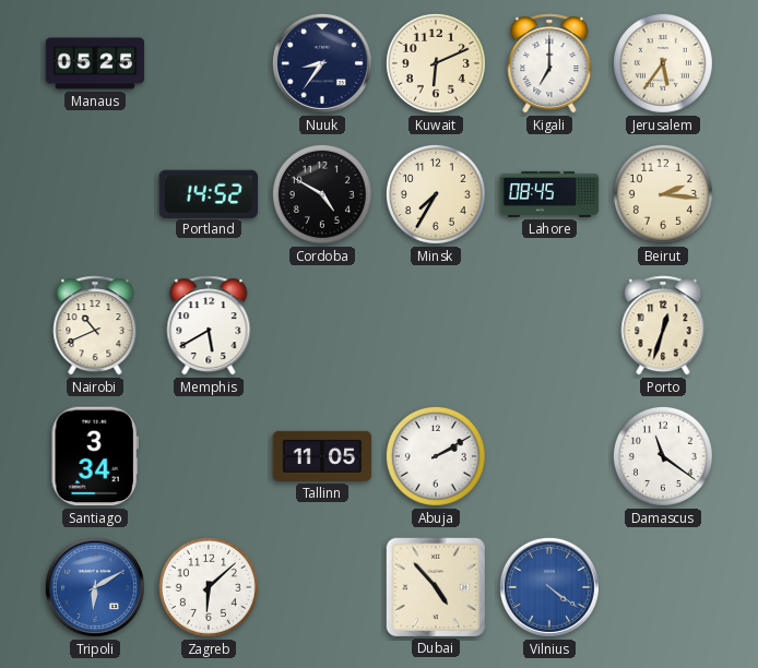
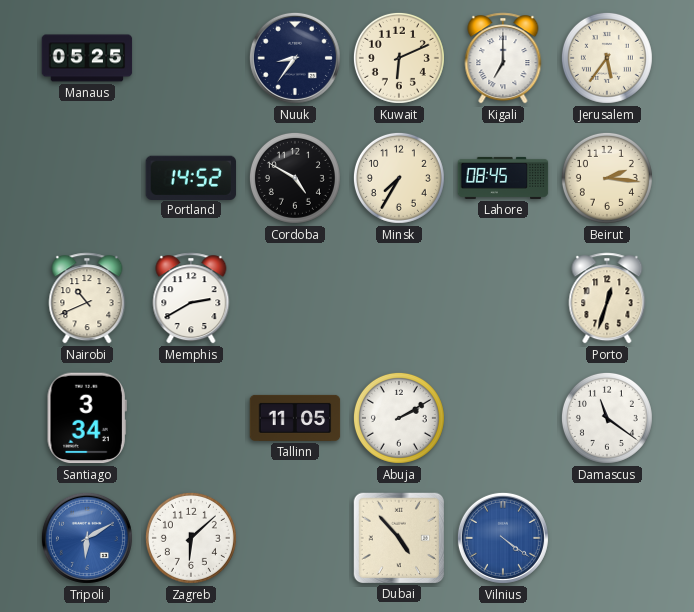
Memphis: 5:40 -> 2:40 (191, 298)
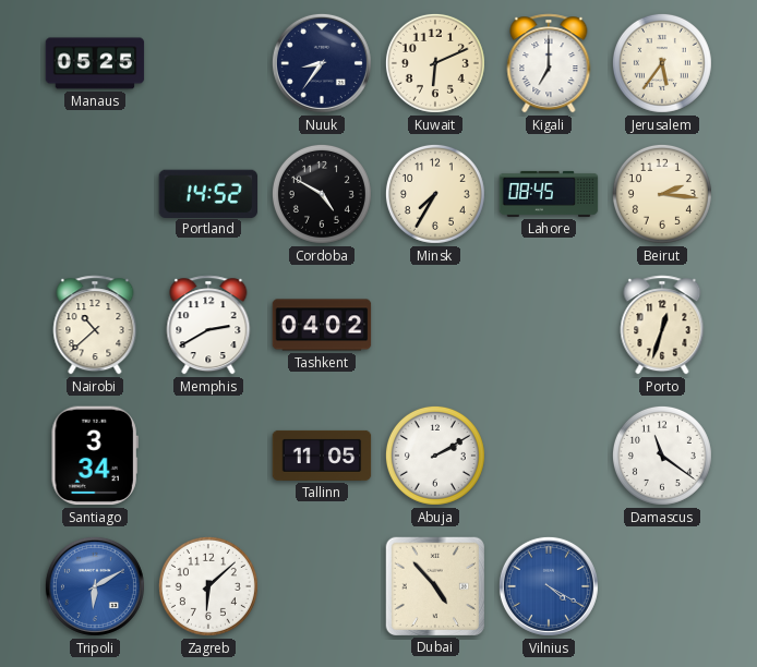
Nairobi: 10:41 -> 10:38 (95, 325)
Tashkent: none -> 04:02 (322, 325)
Vilnius: 4:21 -> 4:20 (549, 586)
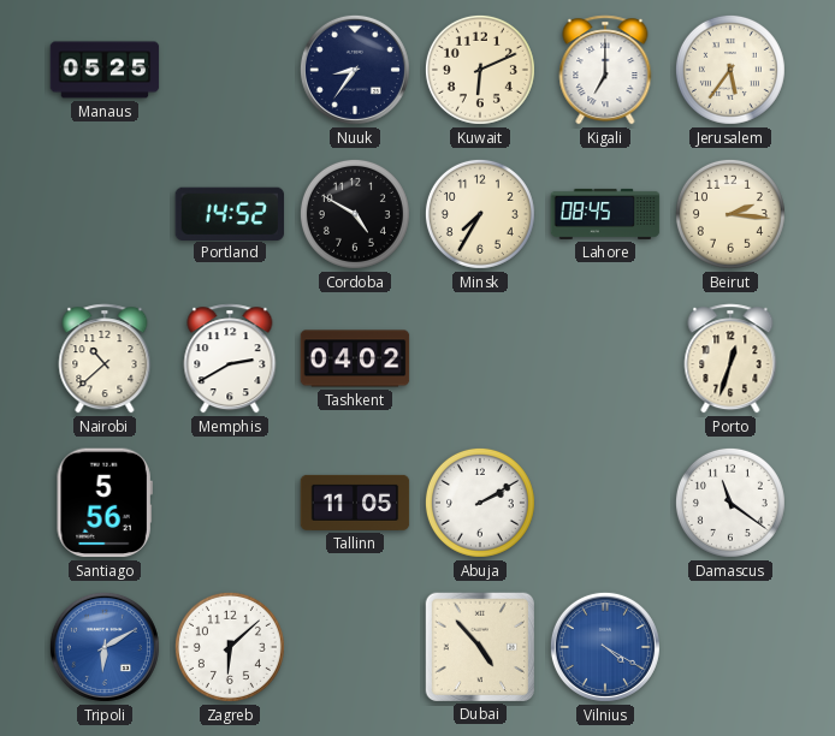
Santiago: 3:34 -> 5:56 (105, 503)
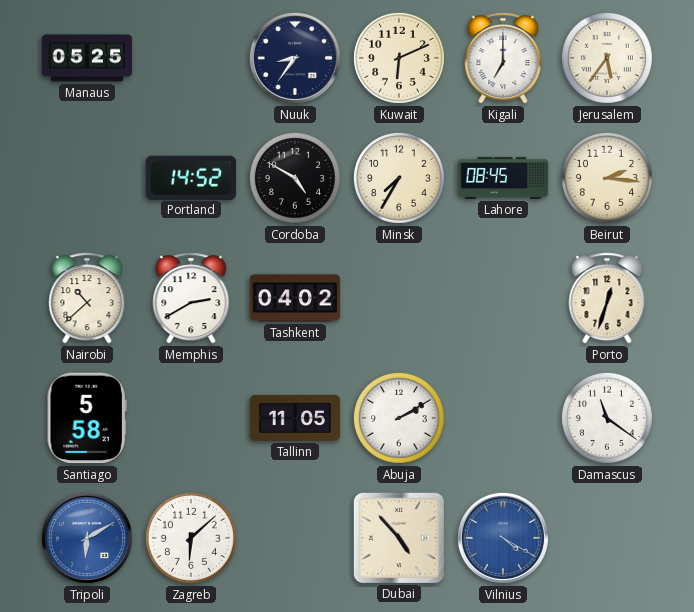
Santiago: 5:56 -> 5:58 (87, 418)
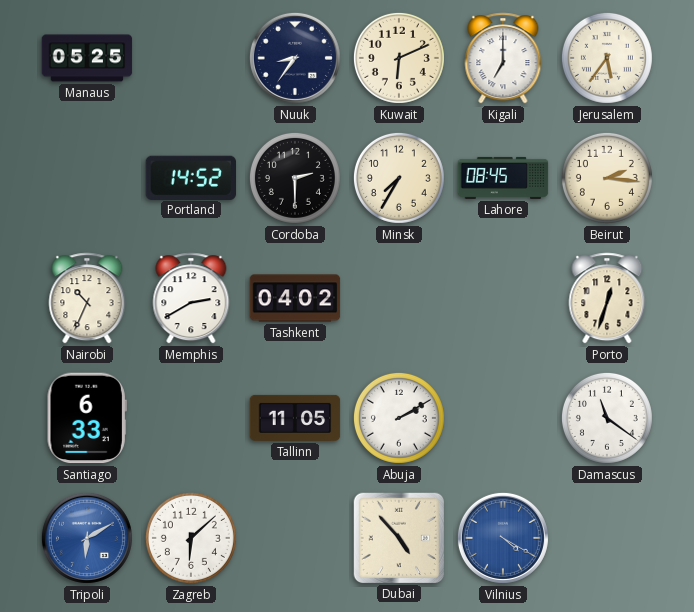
Cordoba: 4:50 -> 2:30 (295, 178)
Nairobi: 10:38 -> 10:34 (87, 298)
Santiago: 5:58 -> 6:33 (87, 418)
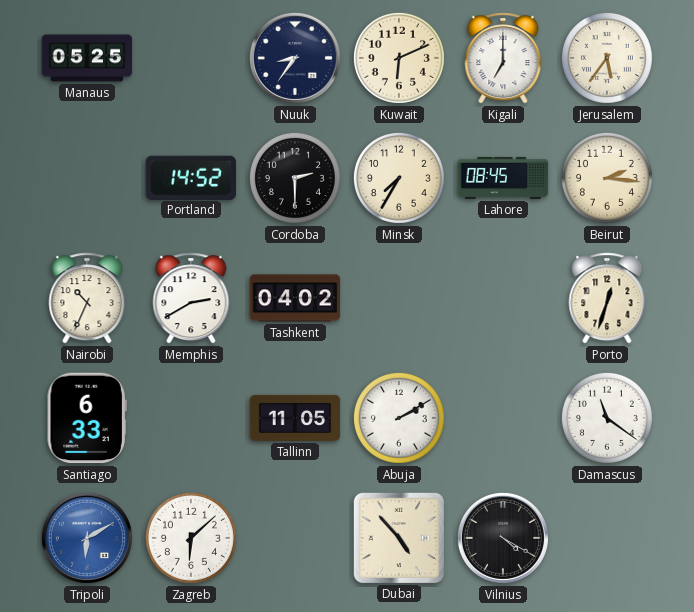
Vilnius dial: blue -> black (503, 538)
